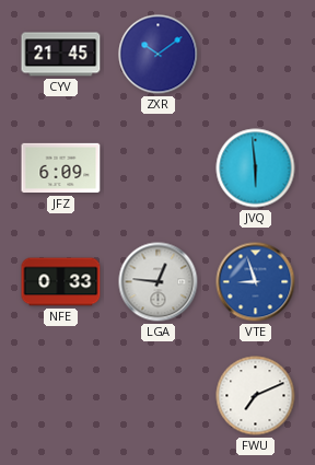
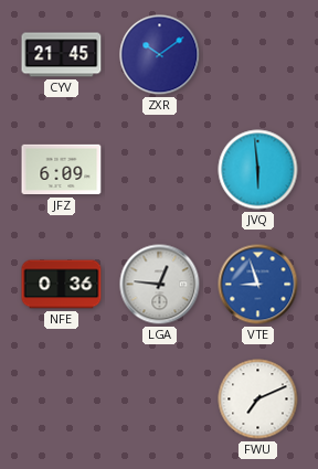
NFE: 0:33 -> 0:36 (62, 285)
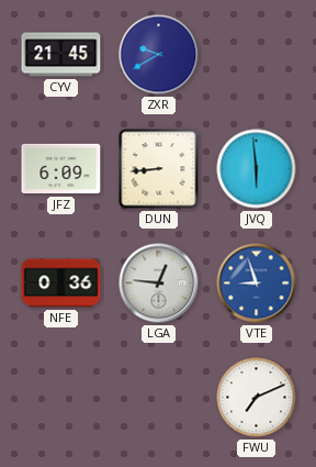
ZXR: 10:09 -> 9:40 (159, 55)
DUN: none -> 8:44 (159, 169)
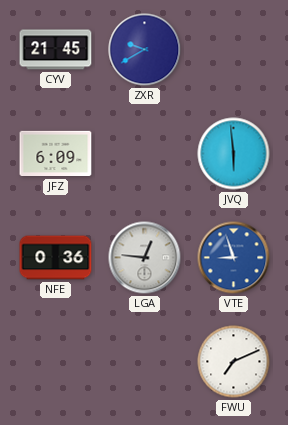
DUN: 8:44 -> none (159, 169)
